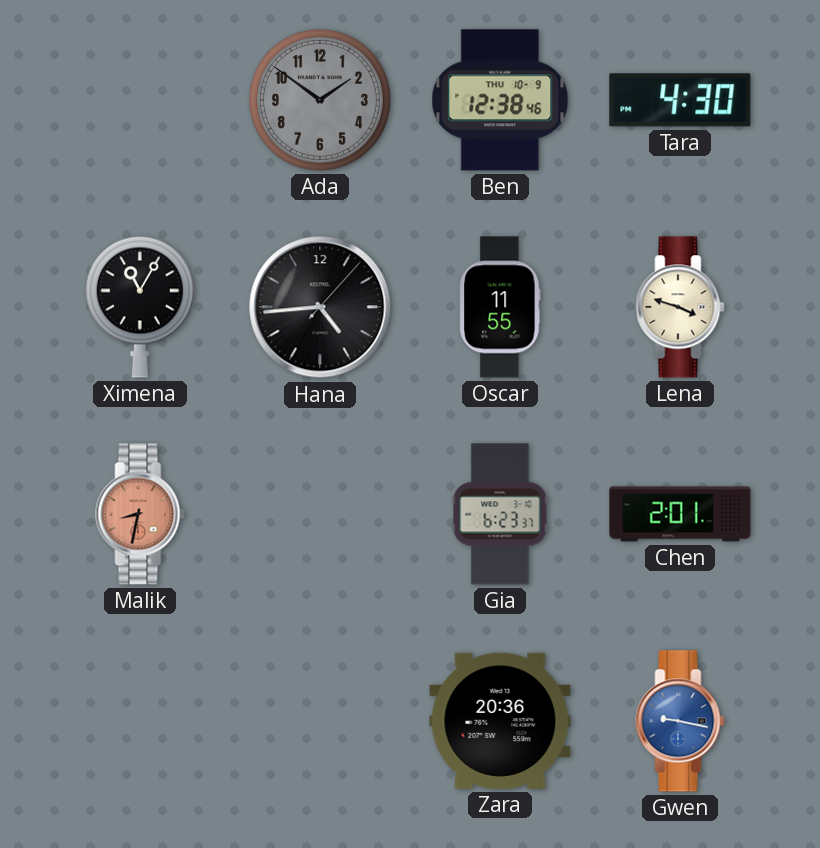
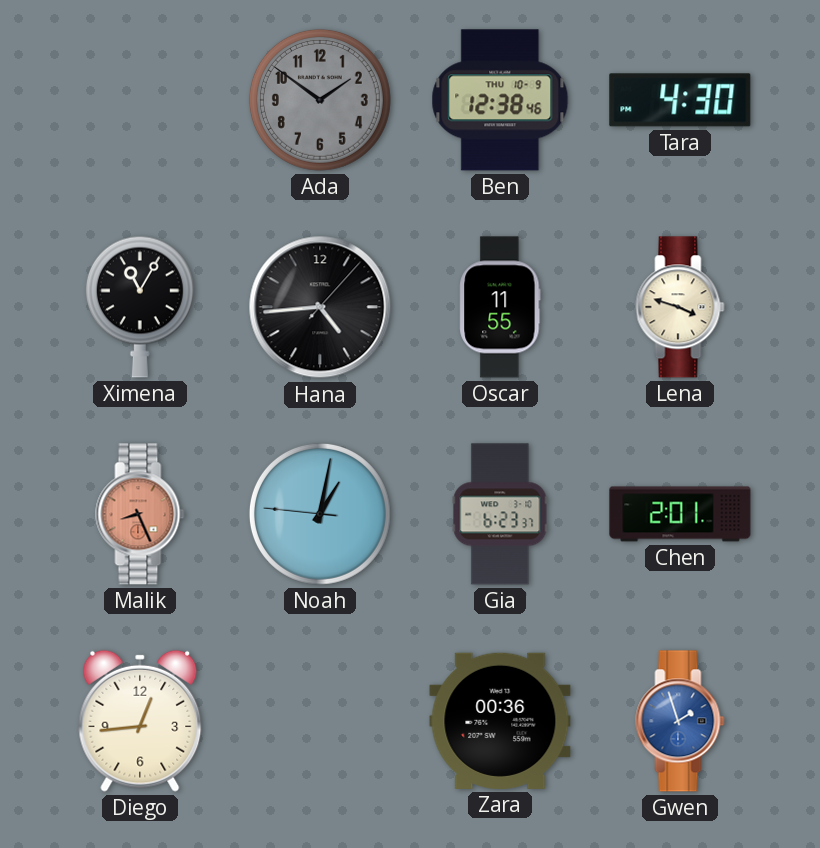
Malik: 8:32 -> 8:26 (140, 514)
Noah: none -> 1:01 (320, 514)
Diego: none -> 12:44 (140, 721)
Zara: 20:36 -> 00:36 (500, 721)
Gwen: 9:17 -> 1:57 (680, 721)
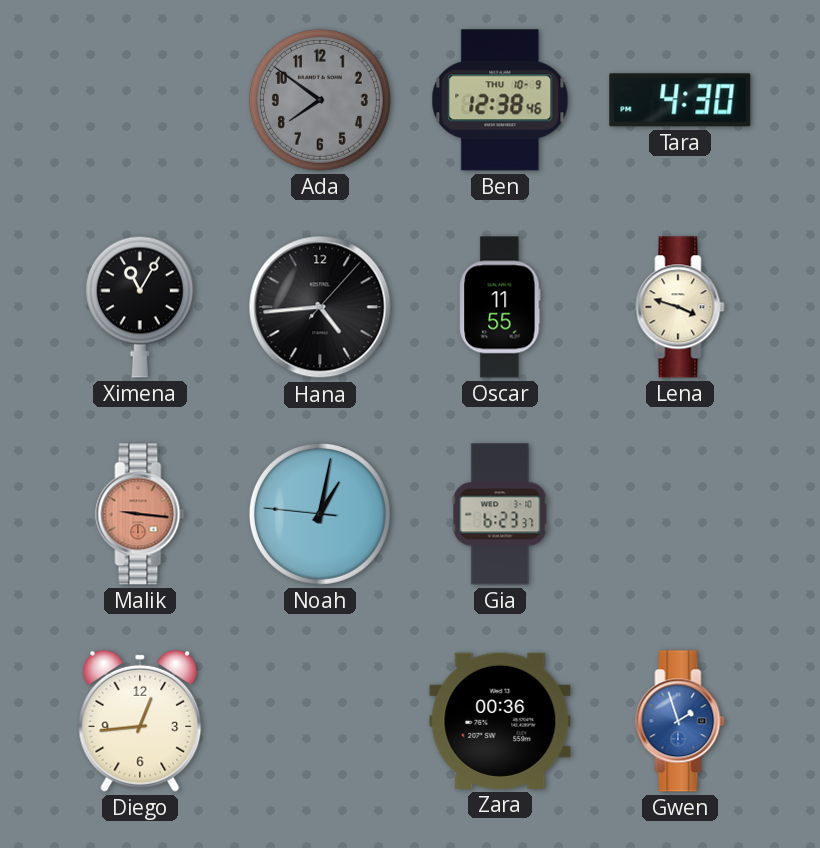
Ada: 1:51 -> 7:51 (320, 100)
Malik: 8:26 -> 9:16 (140, 514)
Chen: 2:01 -> none (680, 514)
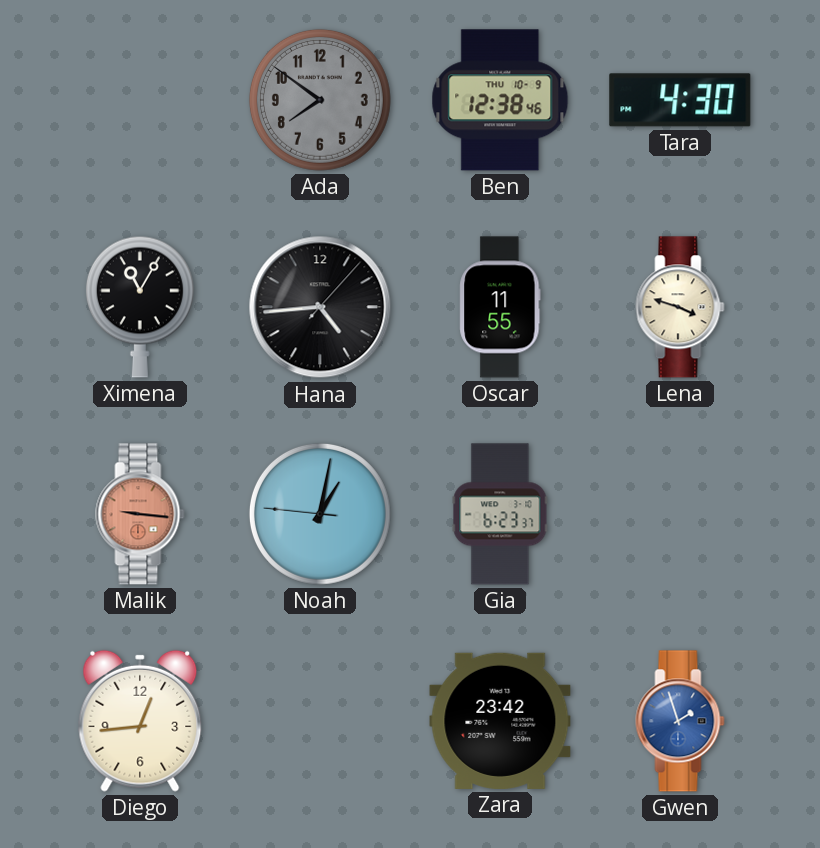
Zara: 00:36 -> 23:42 (500, 721)
